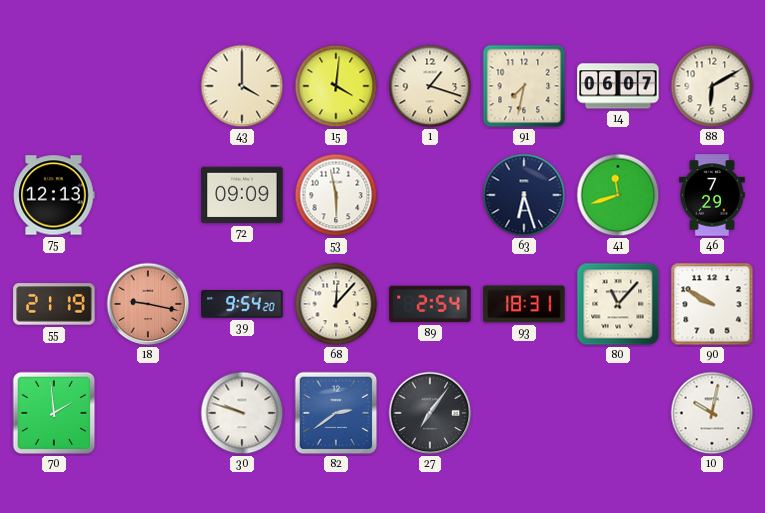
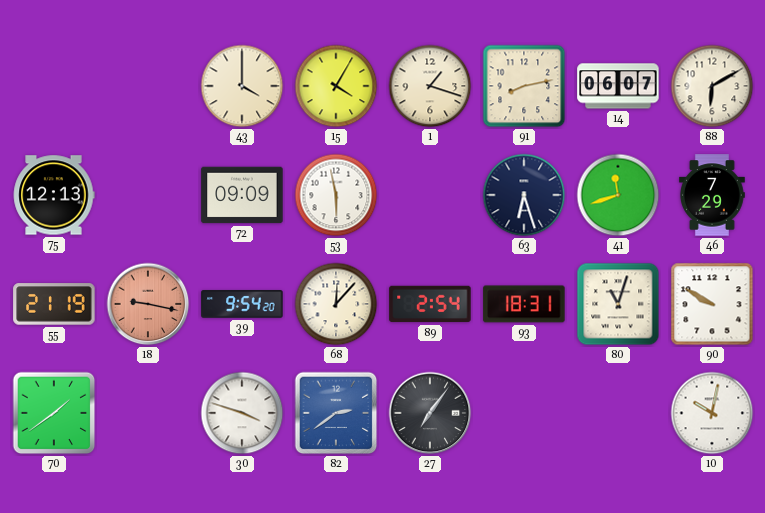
15: 4:01 -> 4:05 (336, 86)
91: 7:32 -> 8:13 (524, 86)
80: 11:07 -> 11:03 (618, 304)
70: 1:59 -> 1:39 (54, 413)
30: 9:48 -> 3:48 (242, 413)
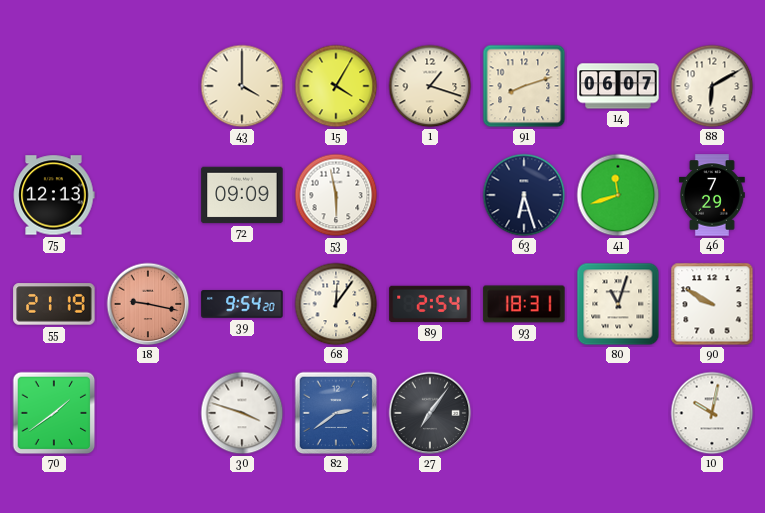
91: 8:13 -> 8:12 (524, 86)
68: 12:07 -> 12:06 (336, 304)
